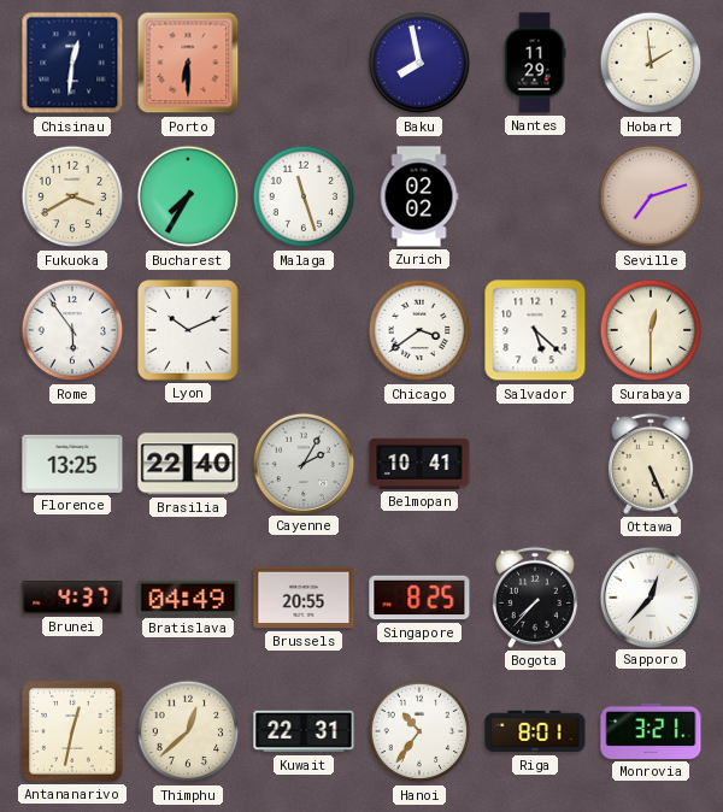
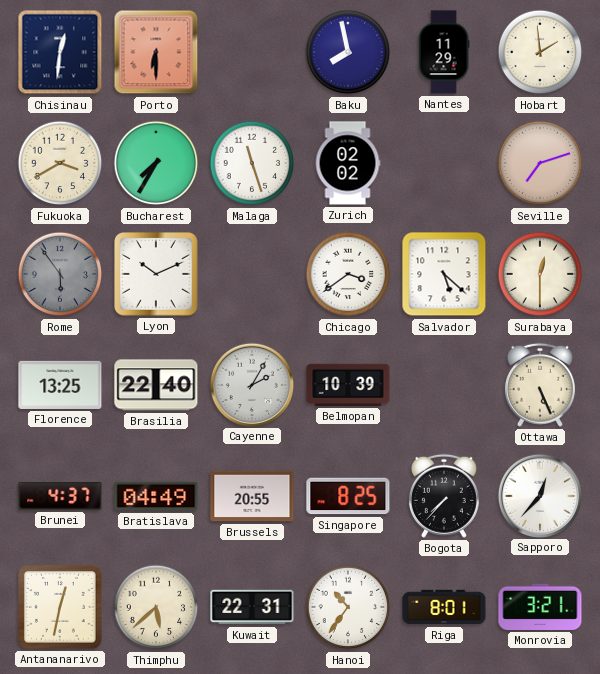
Rome dial: white -> grey (60, 274)
Belmopan: 10:41 -> 10:39 (348, 385)
Thimphu: 12:38 -> 5:38 (156, 607)
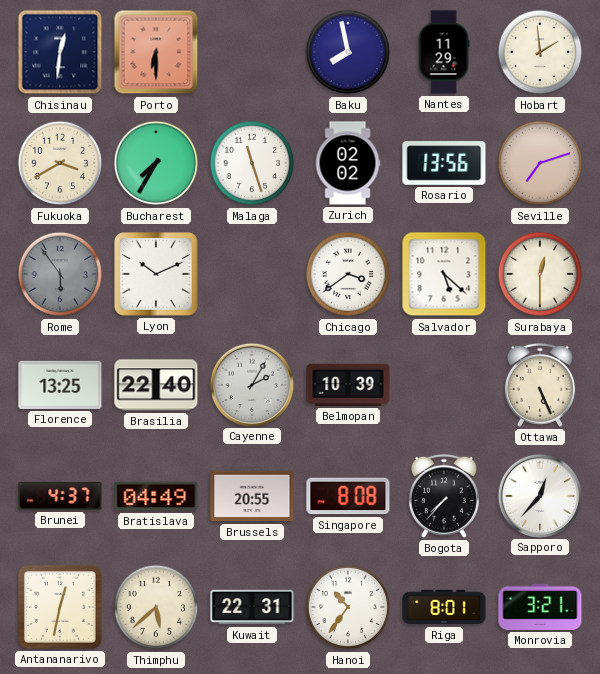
Rosario: none -> 13:56 (444, 163)
Singapore: 8:25 -> 8:08 (348, 496)
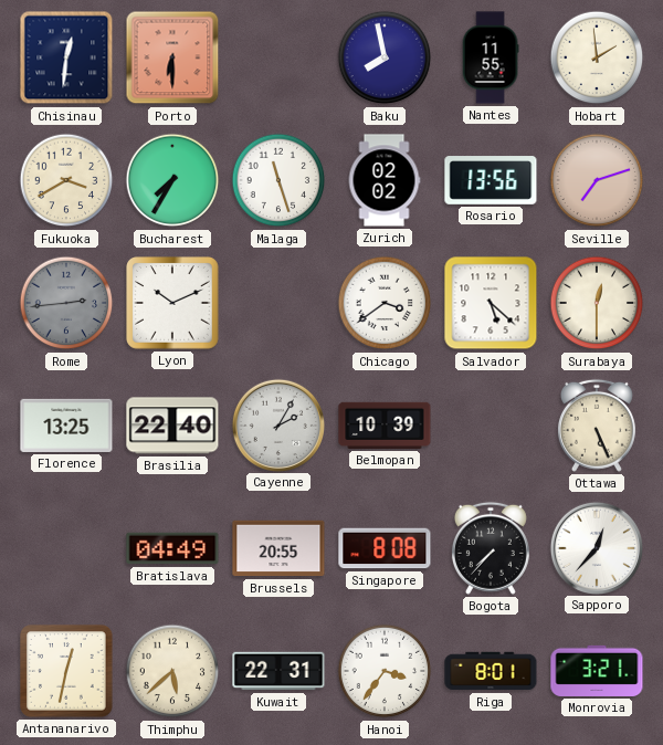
Nantes: 11:29 -> 11:55 (491, 57)
Rome: 5:54 -> 2:44 (66, 303)
Brunei: 4:37 -> none (60, 496)
Hanoi: 10:36 -> 3:36 (385, 671)
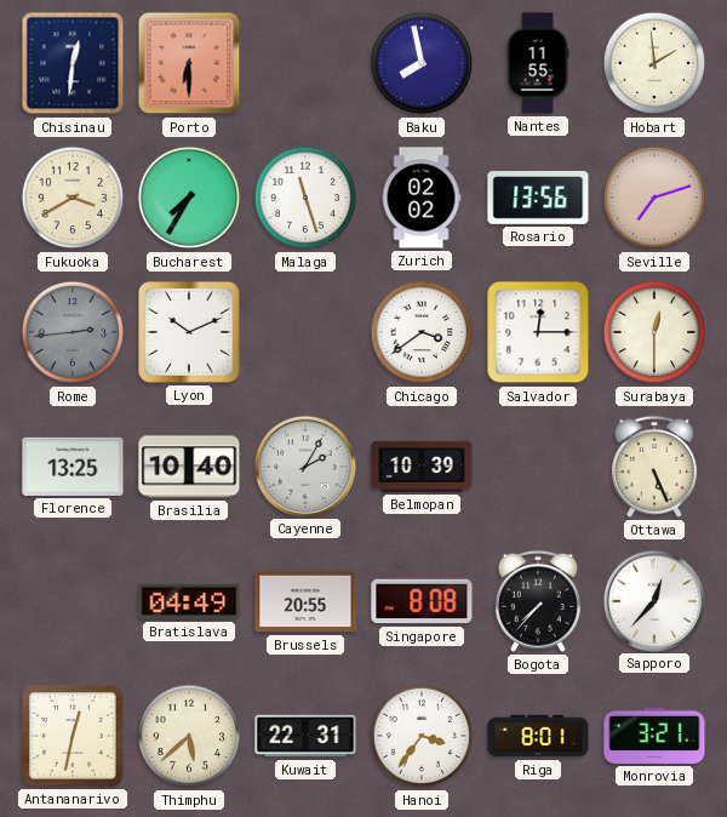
Salvador: 5:22 -> 12:15 (538, 332)
Brasilia: 22:40 -> 10:40 (189, 467)
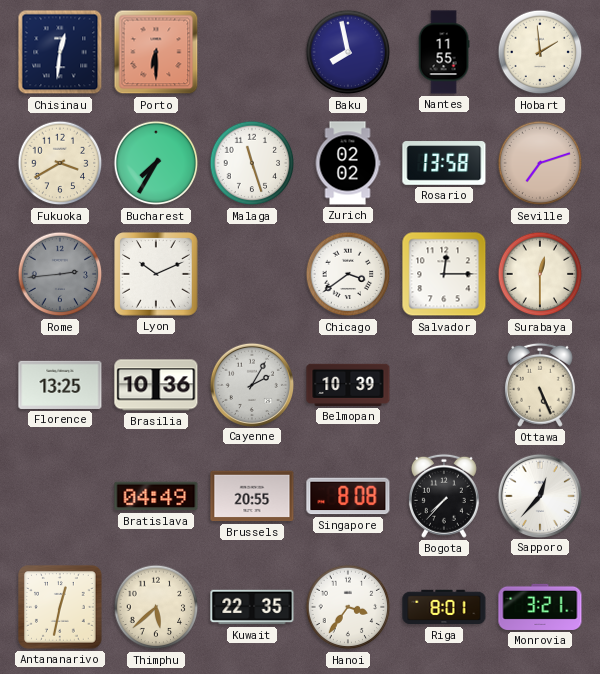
Rosario: 13:56 -> 13:58 (444, 163)
Brasilia: 10:40 -> 10:36 (156, 385)
Kuwait: 22:31 -> 22:35 (252, 607)
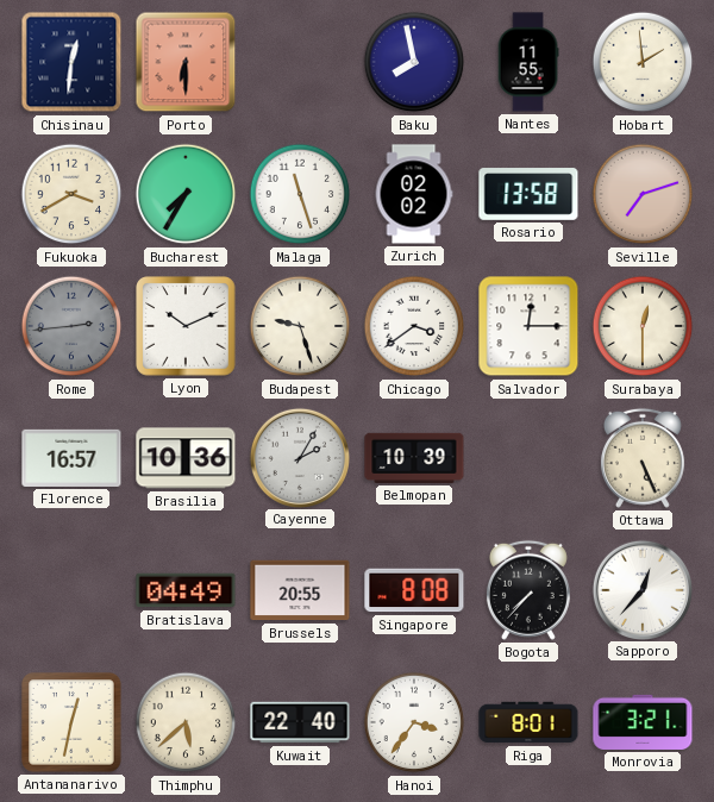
Budapest: none -> 9:27 (300, 326)
Florence: 13:25 -> 16:57 (71, 458)
Kuwait: 22:35 -> 22:40 (300, 722)
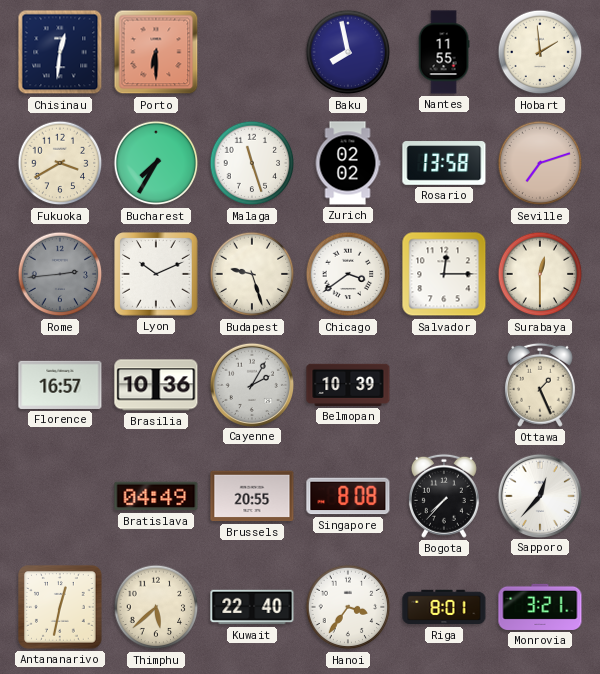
Ottawa: 5:26 -> 1:26 (540, 385)
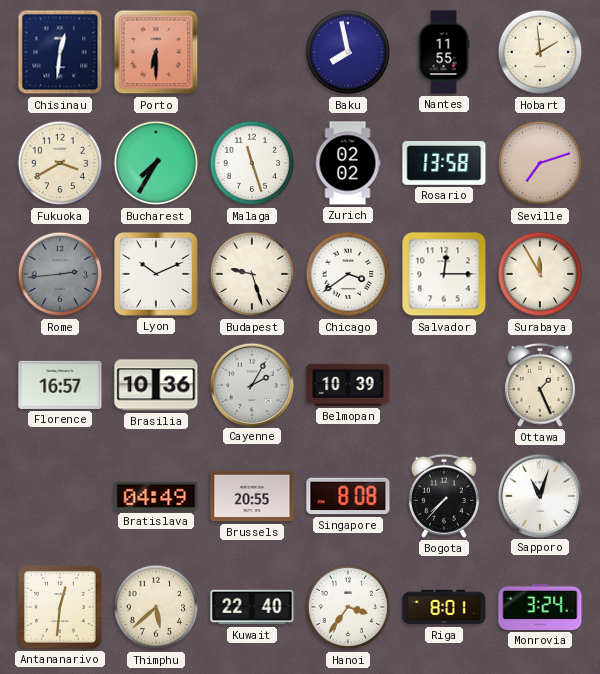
Surabaya: 12:30 -> 11:55 (540, 274)
Sapporo: 12:37 -> 11:03 (539, 495)
Antananarivo: 12:32 -> 12:31 (61, 608)
Monrovia: 3:21 -> 3:24 (540, 607)
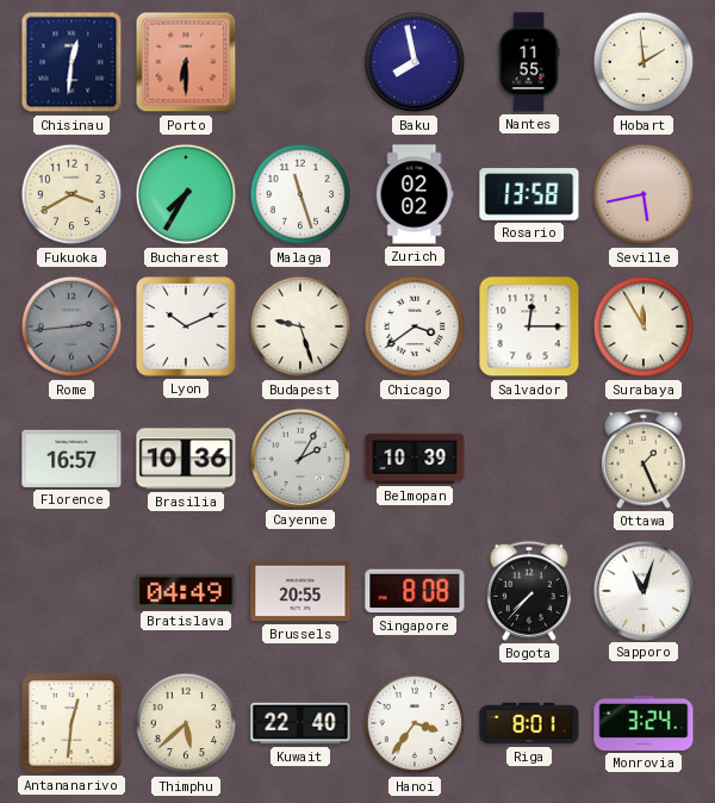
Seville: 7:12 -> 5:43 (643, 194)
